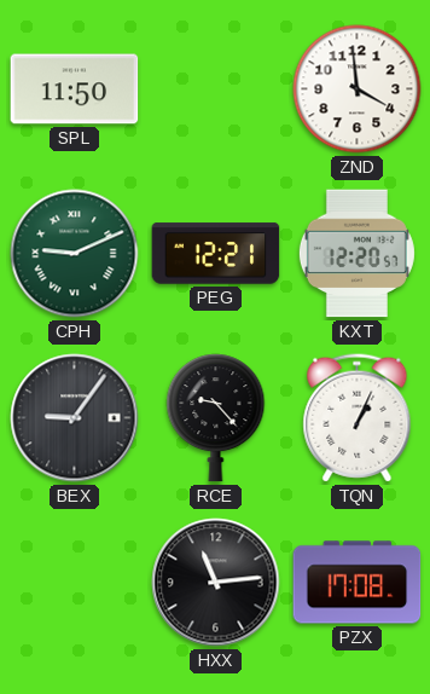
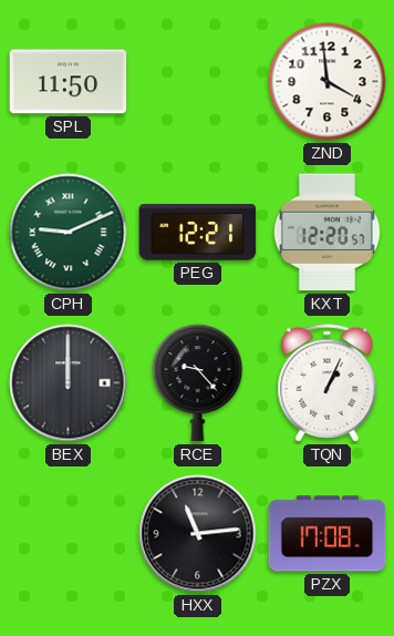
BEX: 9:06 -> 12:00 (69, 383)
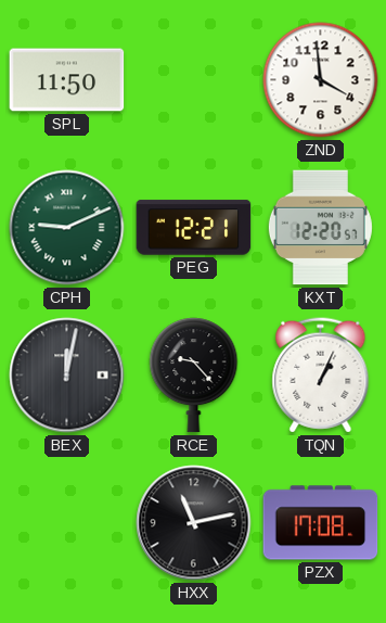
BEX: 12:00 -> 12:02 (67, 376)
HXX: 11:14 -> 11:13 (194, 523)
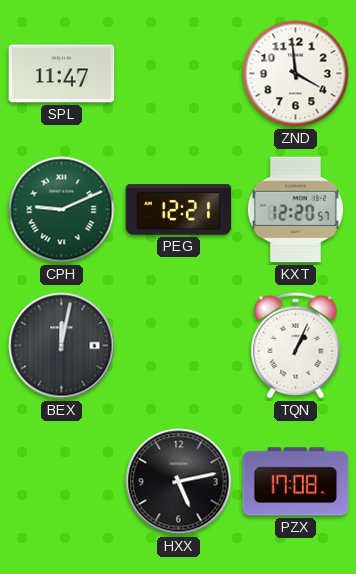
SPL: 11:50 -> 11:47 (62, 74)
RCE: 9:23 -> none (194, 376)
HXX: 11:13 -> 5:13 (179, 482)
